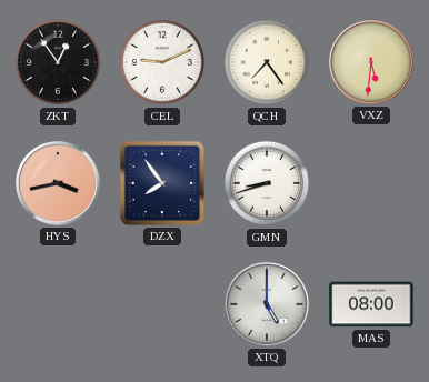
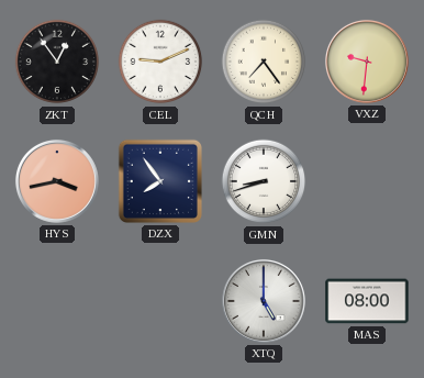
VXZ: 5:31 -> 9:31 (367, 62)
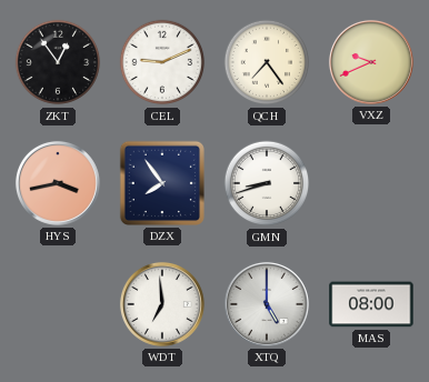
VXZ: 9:31 -> 9:41 (371, 62)
WDT: none -> 6:59 (162, 304)
